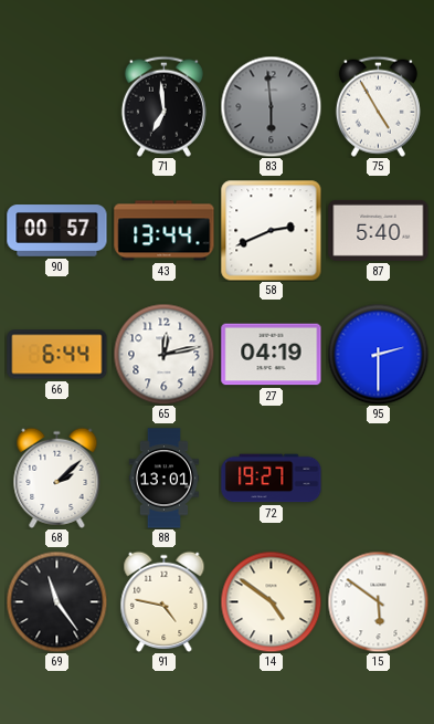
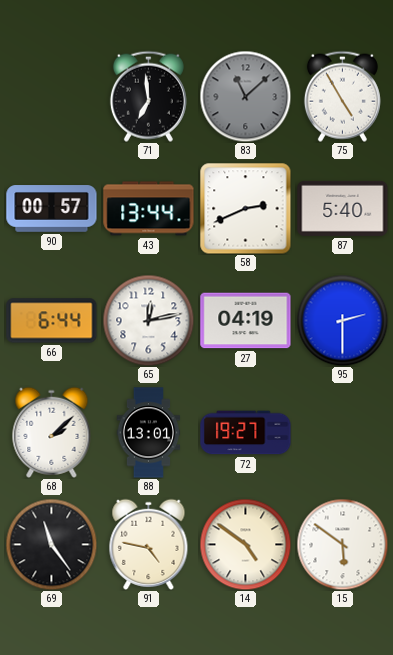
83: 5:59 -> 11:08 (245, 96)
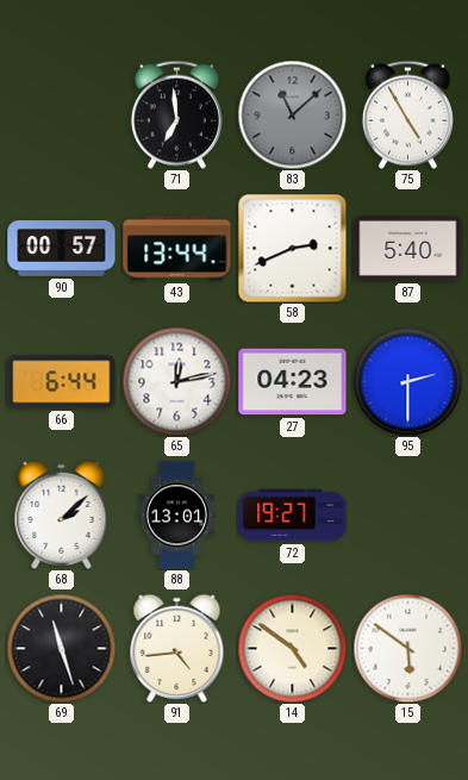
27: 04:19 -> 04:23 (293, 382)
69: 11:24 -> 11:27 (61, 648)
91: 4:47 -> 4:44 (177, 648)
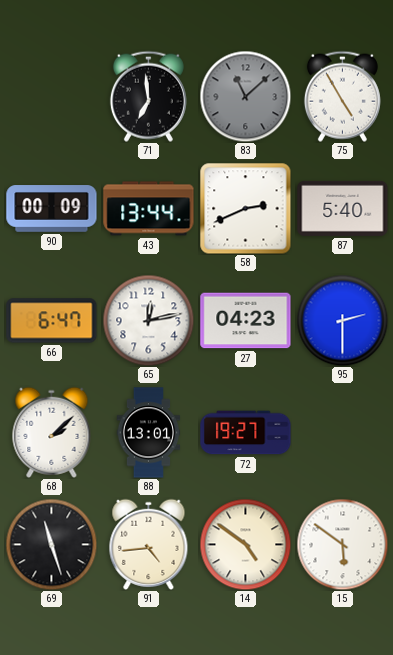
90: 00:57 -> 00:09 (52, 209)
66: 6:44 -> 6:47 (52, 321)
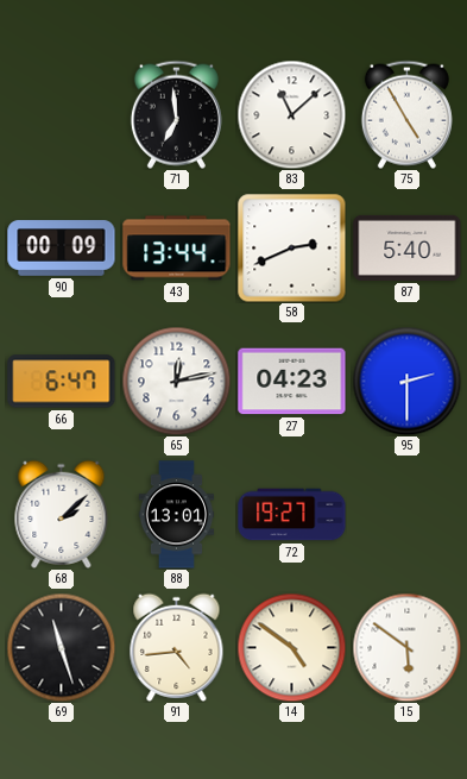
83 dial: grey -> white (291, 114)
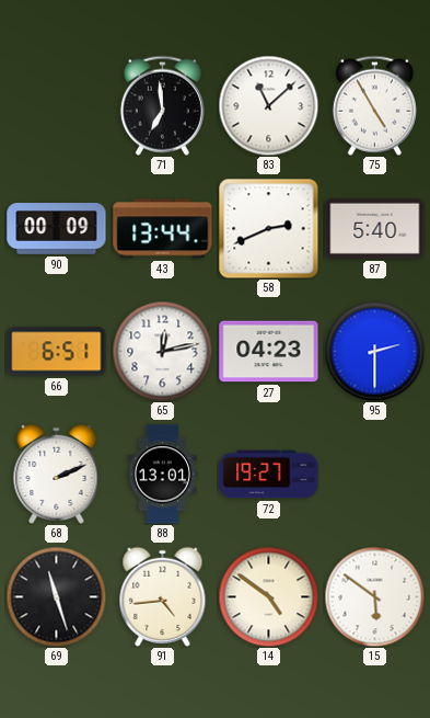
66: 6:47 -> 6:51 (57, 352)
68: 2:08 -> 2:11 (57, 474)
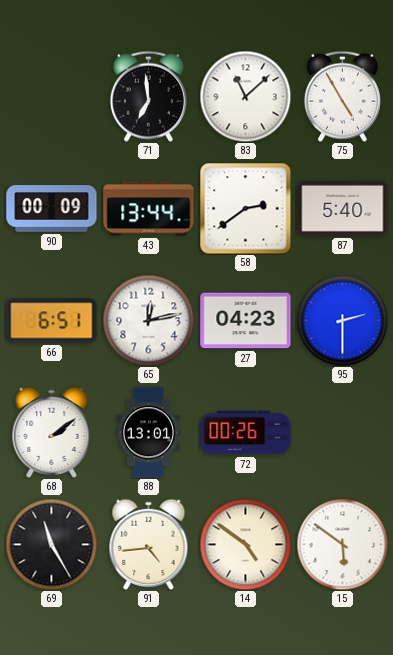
58: 2:41 -> 2:39 (246, 209)
68: 2:11 -> 2:09 (52, 432)
72: 19:27 -> 00:26 (246, 433)
69: 11:27 -> 11:25 (51, 544)
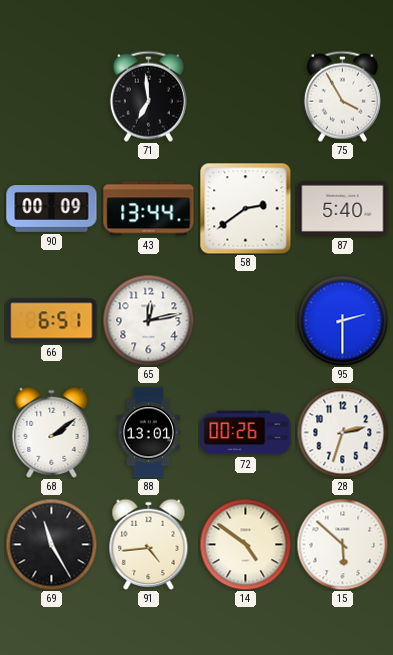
83: 11:08 -> none (245, 96)
75: 4:55 -> 3:55 (342, 96)
27: 04:23 -> none (246, 321)
28: none -> 2:33 (342, 432)
15: 5:51 -> 5:52 (342, 544)
